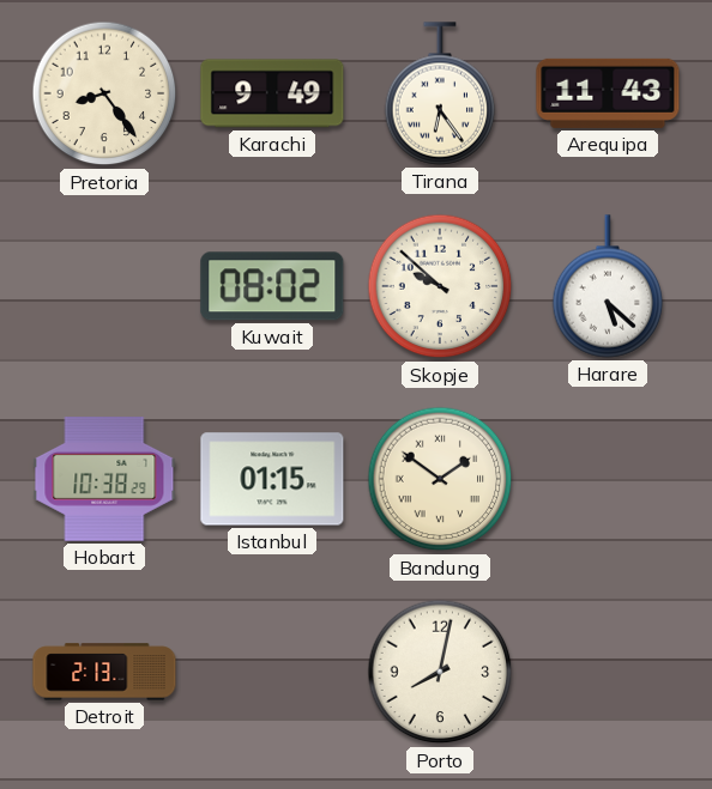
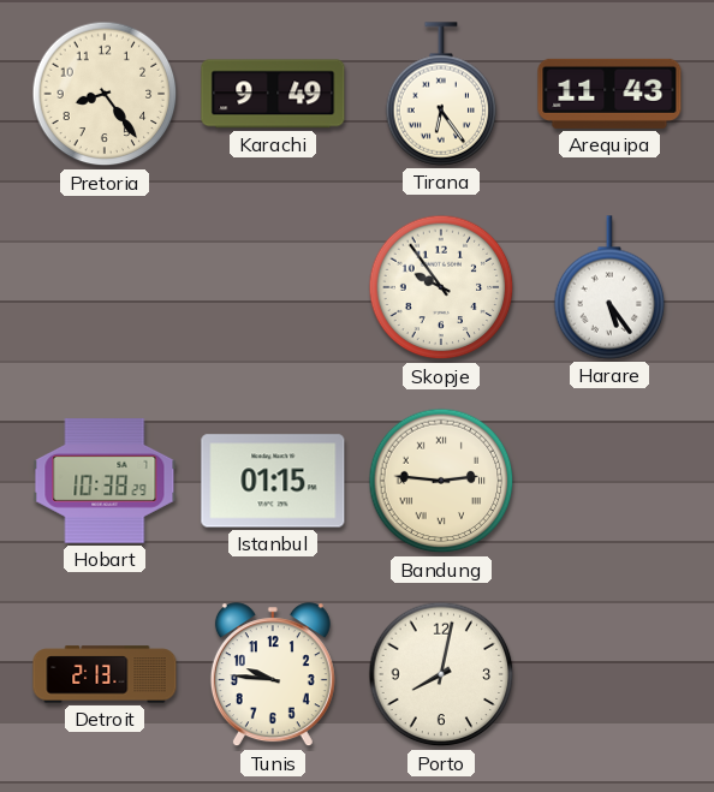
Kuwait: 08:02 -> none (272, 286)
Skopje: 9:52 -> 9:54 (441, 287)
Harare: 5:22 -> 5:24 (609, 287)
Bandung: 1:51 -> 2:46 (441, 481)
Tunis: none -> 9:46 (273, 675)
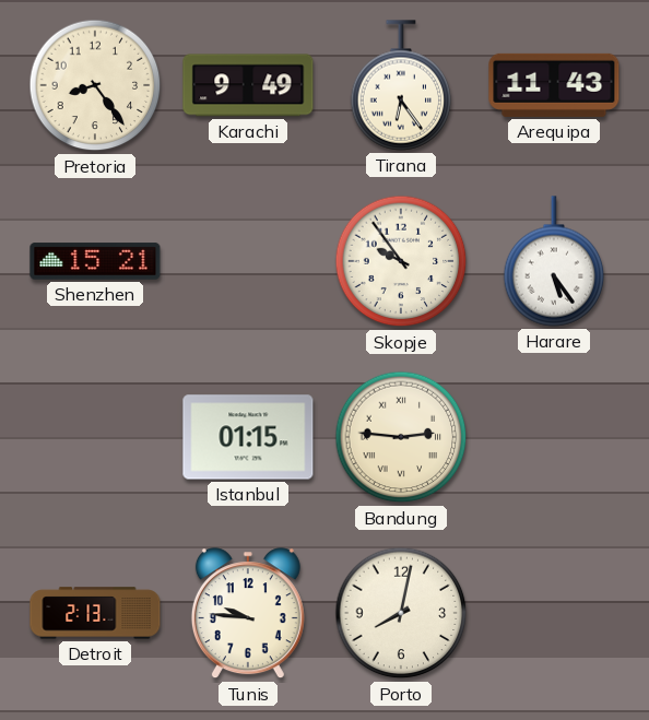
Shenzhen: none -> 15:21 (95, 261)
Hobart: 10:38 -> none (105, 482)
